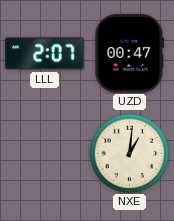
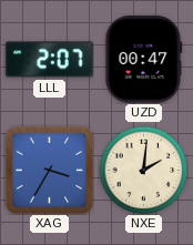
XAG: none -> 3:35 (49, 170)
NXE: 1:01 -> 2:01 (143, 170)
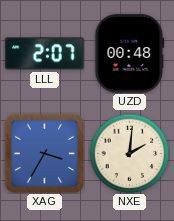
UZD: 00:47 -> 00:48 (130, 54)
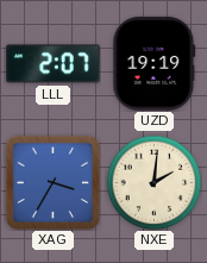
UZD: 00:48 -> 19:19 (155, 64)
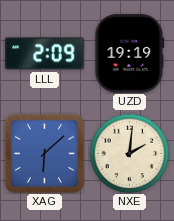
LLL: 2:07 -> 2:09 (45, 54)
XAG: 3:35 -> 6:08 (44, 153)
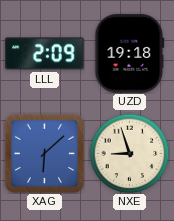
UZD: 19:19 -> 19:18 (130, 54)
NXE: 2:01 -> 8:57 (129, 153)
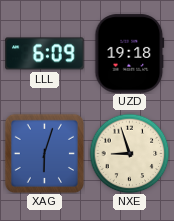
LLL: 2:09 -> 6:09 (45, 54)
XAG: 6:08 -> 6:03 (44, 153)
